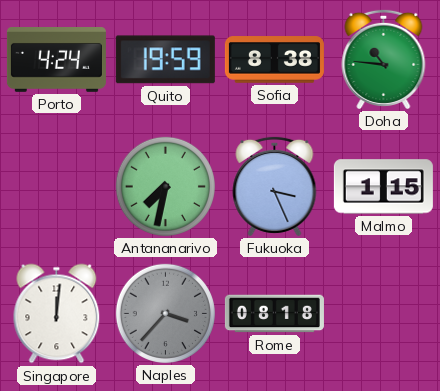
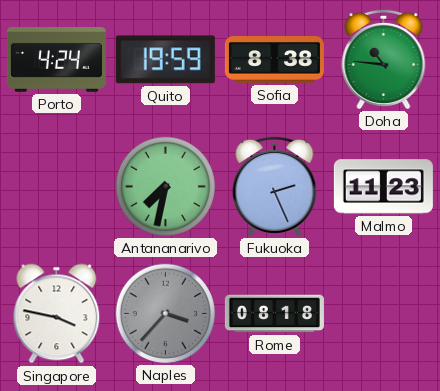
Fukuoka: 3:26 -> 2:26 (275, 186)
Malmo: 1:15 -> 11:23 (383, 187)
Singapore: 12:01 -> 3:47 (57, 314)
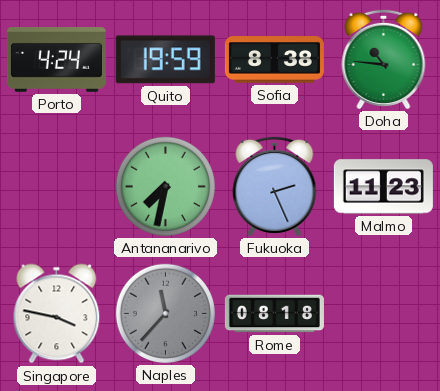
Naples: 3:37 -> 11:37 (165, 313)
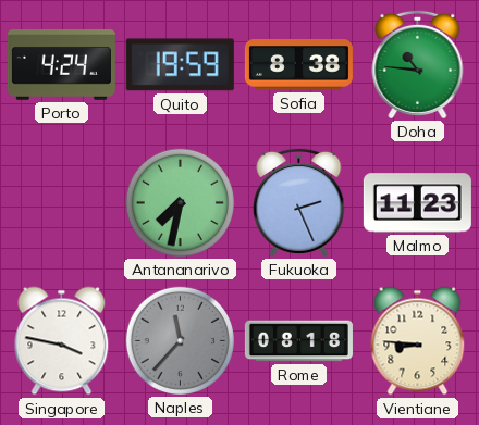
Vientiane: none -> 8:46 (418, 341)
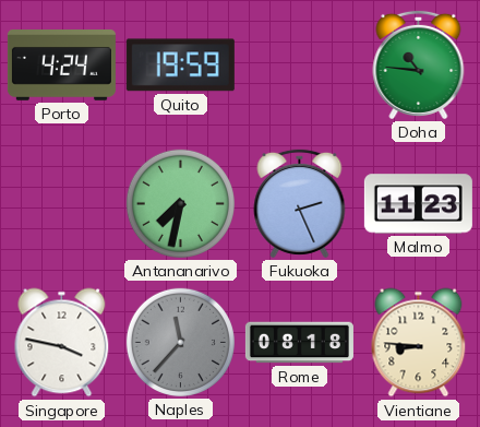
Sofia: 8:38 -> none (298, 65)
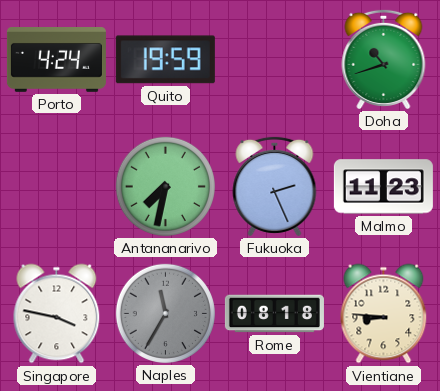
Doha: 10:46 -> 10:42 (384, 59)
Naples: 11:37 -> 11:35 (165, 313)
